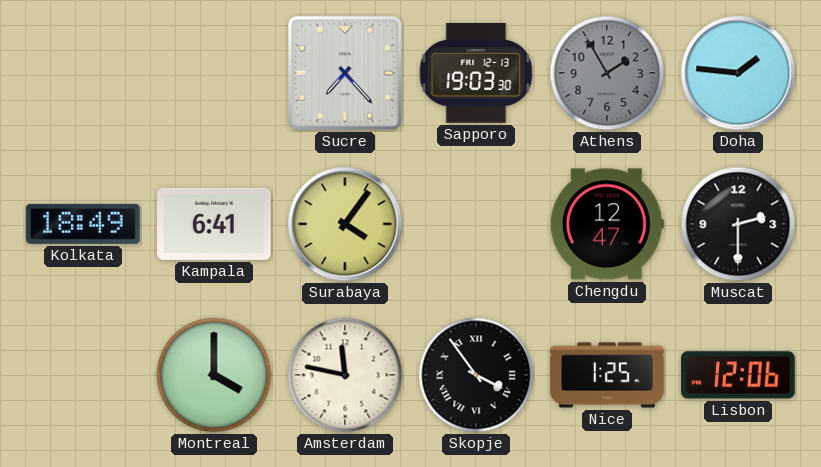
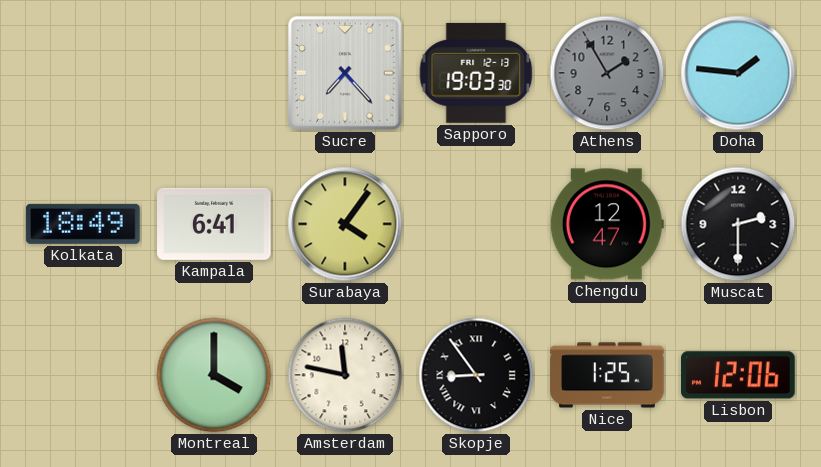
Skopje: 3:54 -> 8:54 (476, 375)
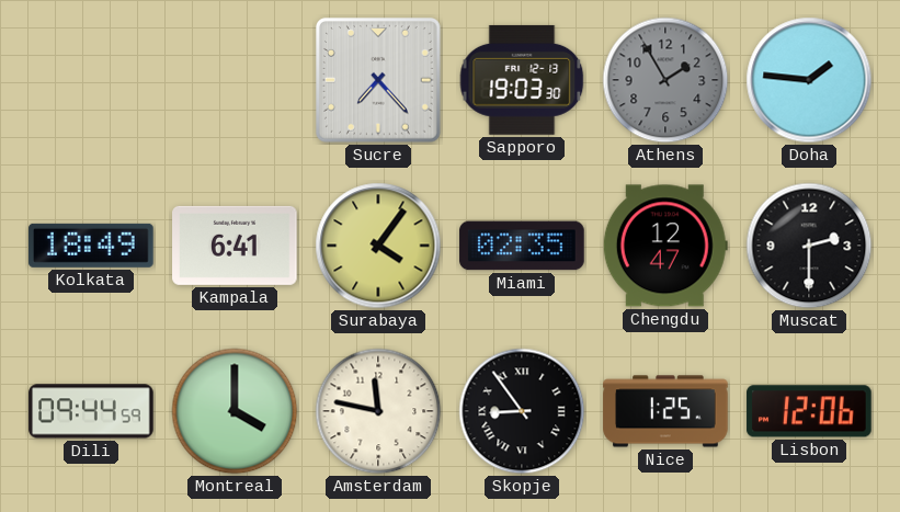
Miami: none -> 02:35 (522, 246)
Dili: none -> 09:44 (91, 411)
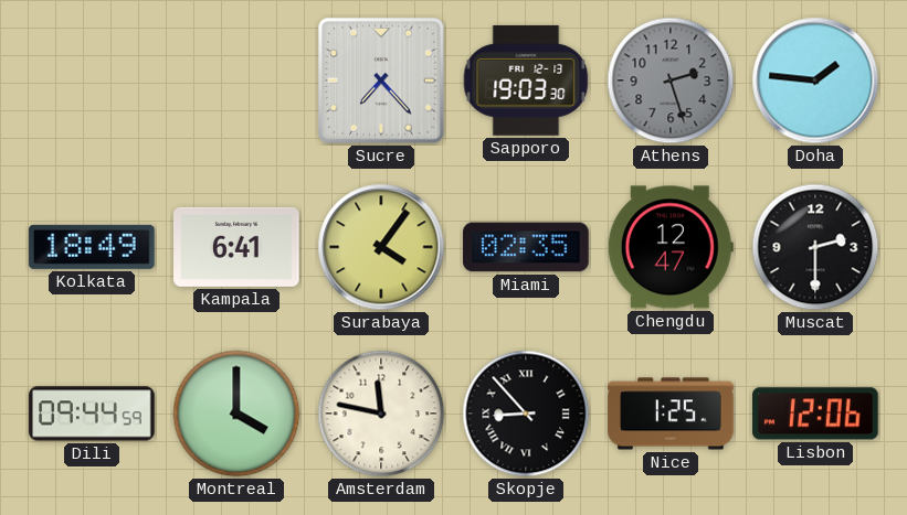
Athens: 1:55 -> 2:27 (671, 81)
Skopje: 8:54 -> 8:53 (526, 414)
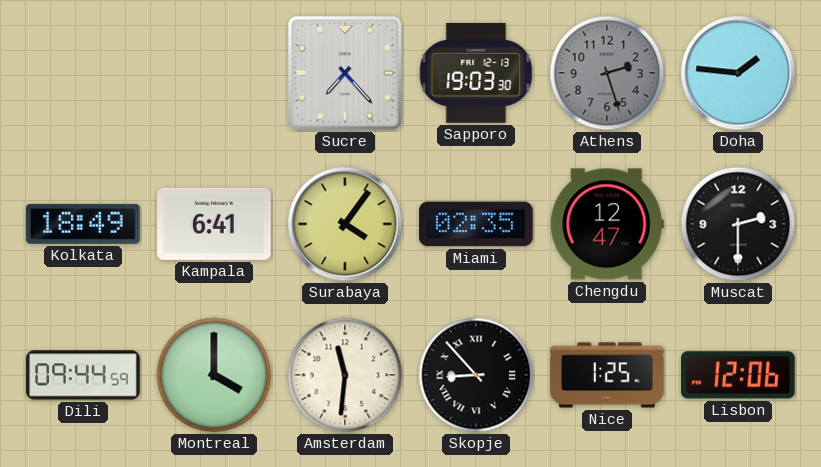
Amsterdam: 11:47 -> 11:31 (345, 375)
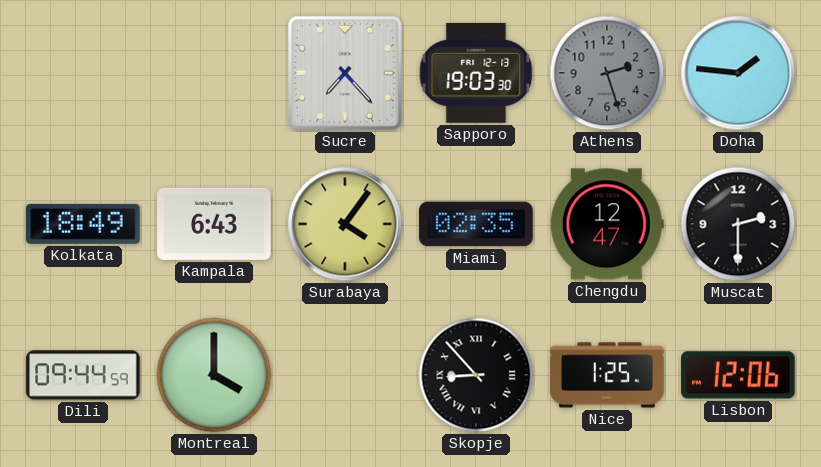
Kampala: 6:41 -> 6:43 (214, 224)
Amsterdam: 11:31 -> none (345, 375)
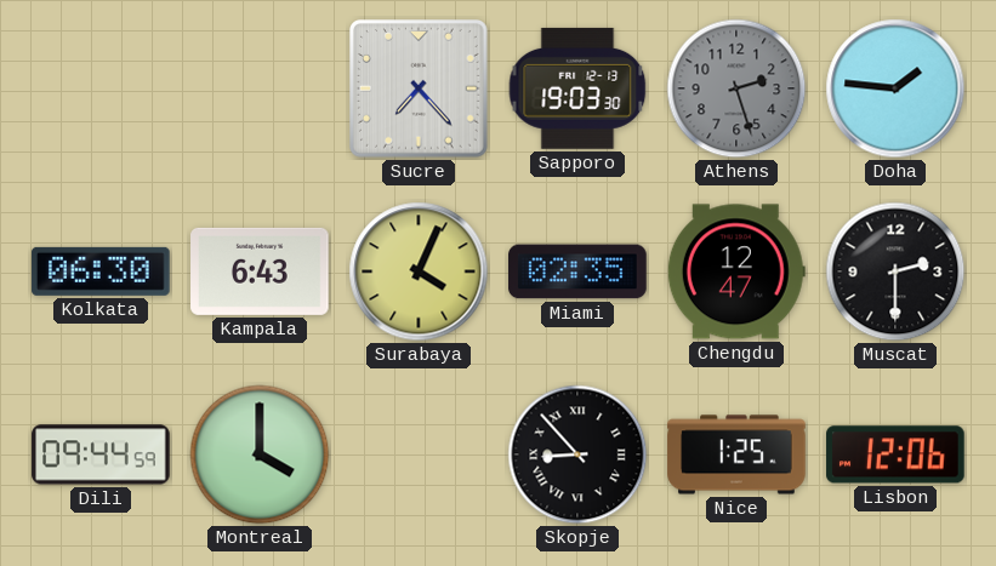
Kolkata: 18:49 -> 06:30 (101, 271)
Surabaya: 4:06 -> 4:04 (419, 271)
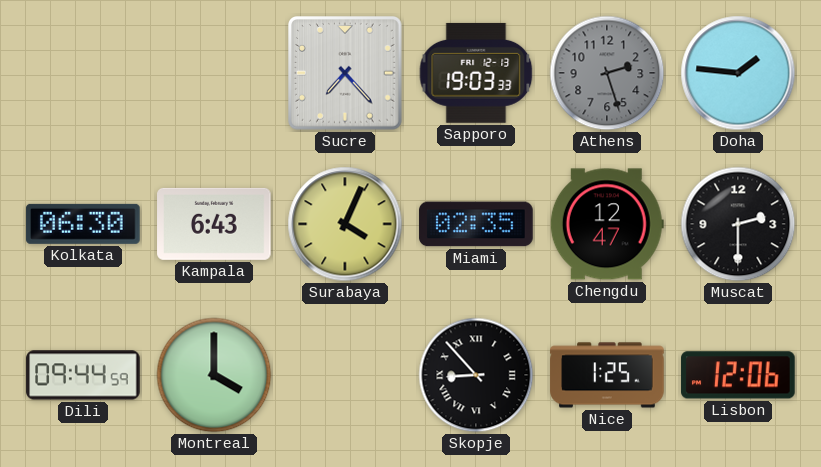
Sapporo: 19:03:30 -> 19:03:33 (476, 73)
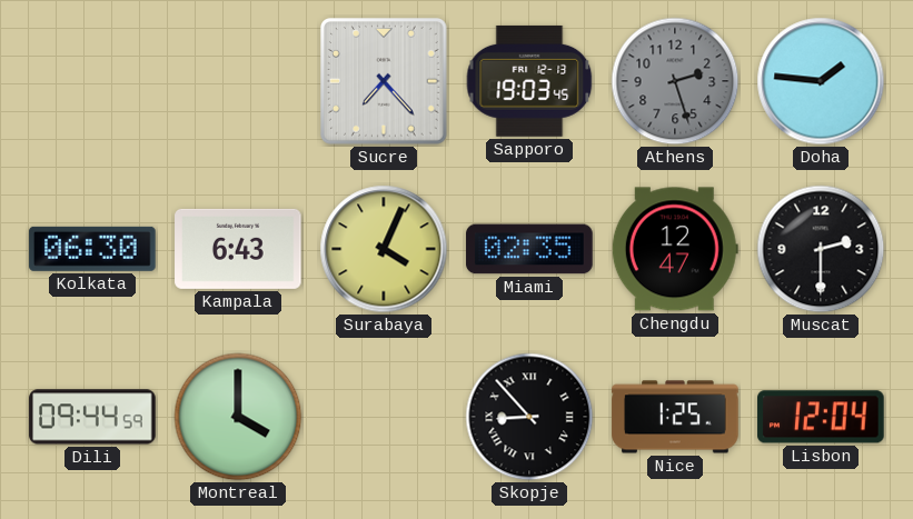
Sapporo: 19:03:33 -> 19:03:45 (529, 81)
Lisbon: 12:06 -> 12:04 (821, 417)
